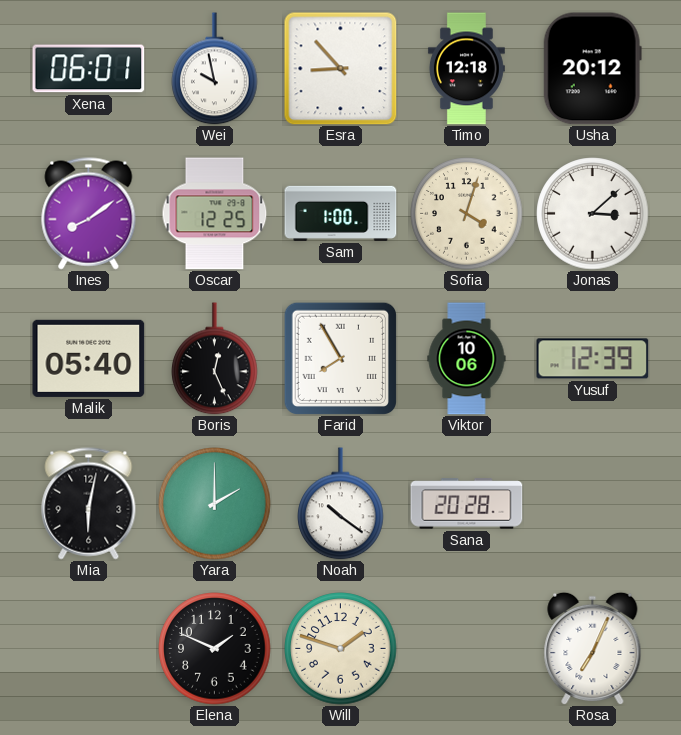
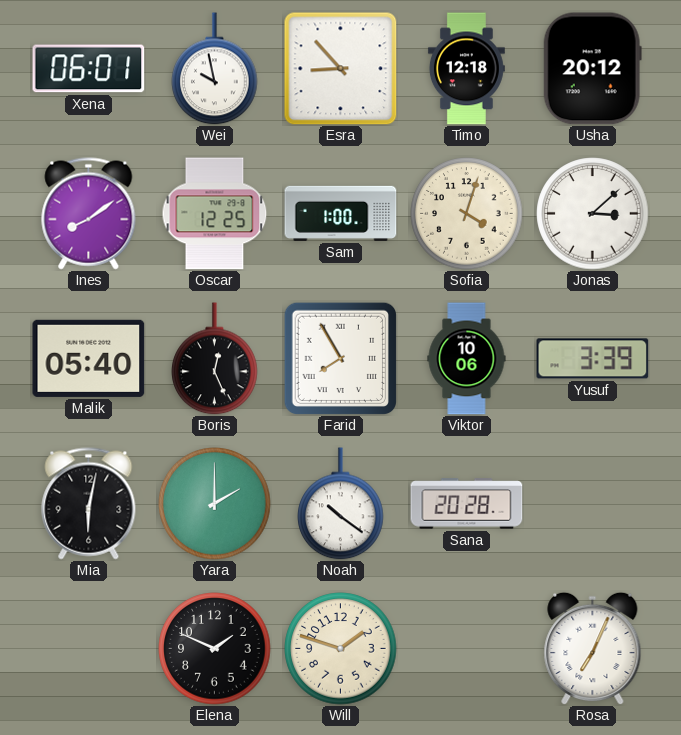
Yusuf: 12:39 -> 3:39 (593, 359)
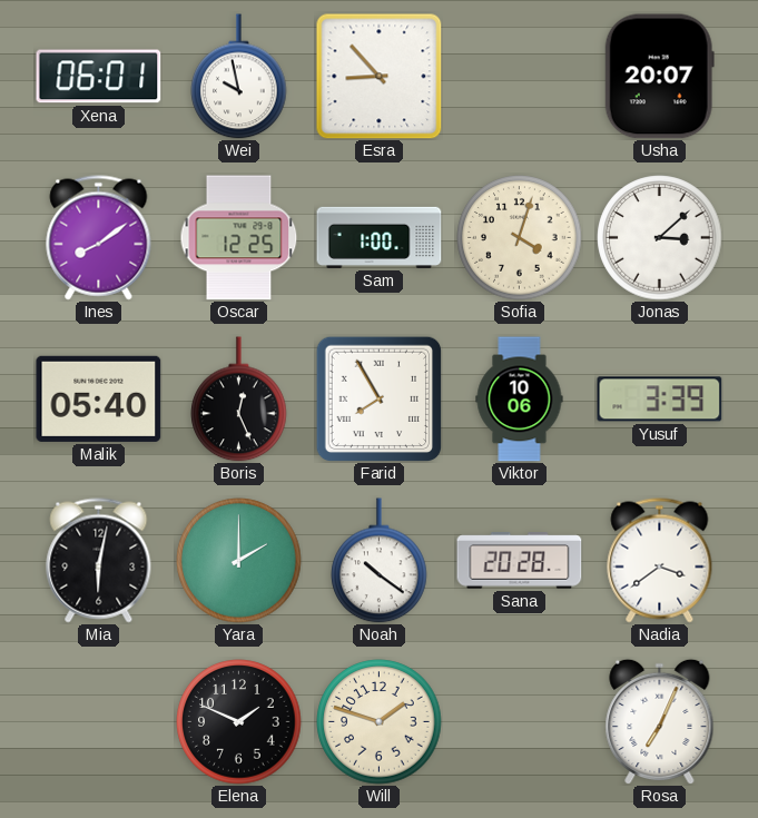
Timo: 12:18 -> none (466, 69)
Usha: 20:12 -> 20:07 (659, 77)
Nadia: none -> 3:39 (660, 561)
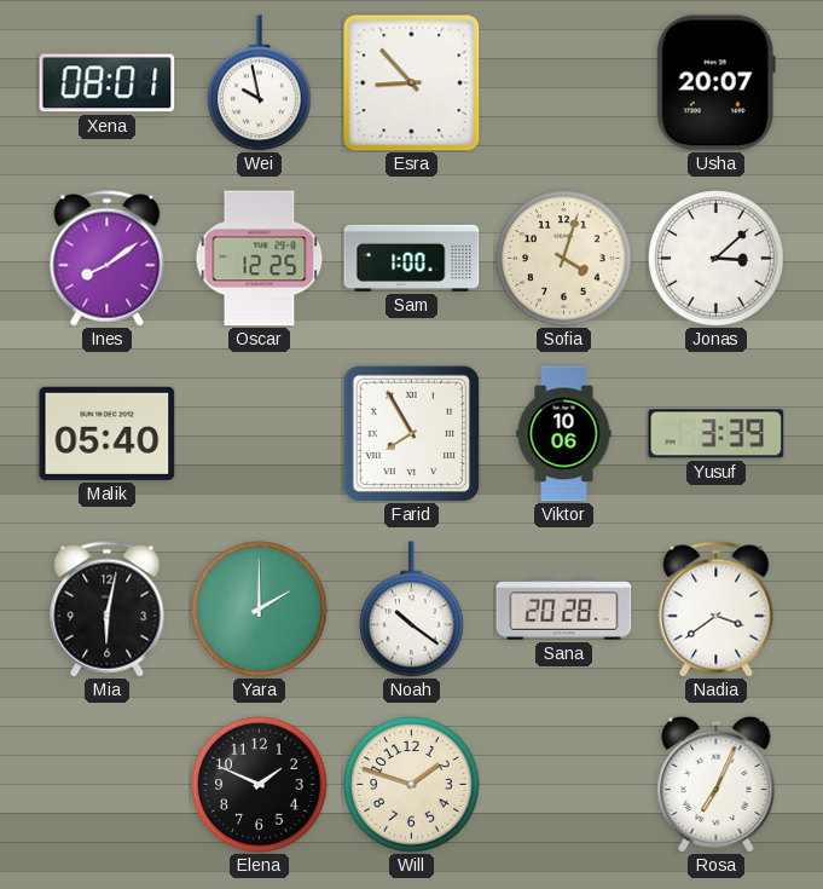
Xena: 06:01 -> 08:01 (108, 83)
Boris: 12:26 -> none (239, 400)
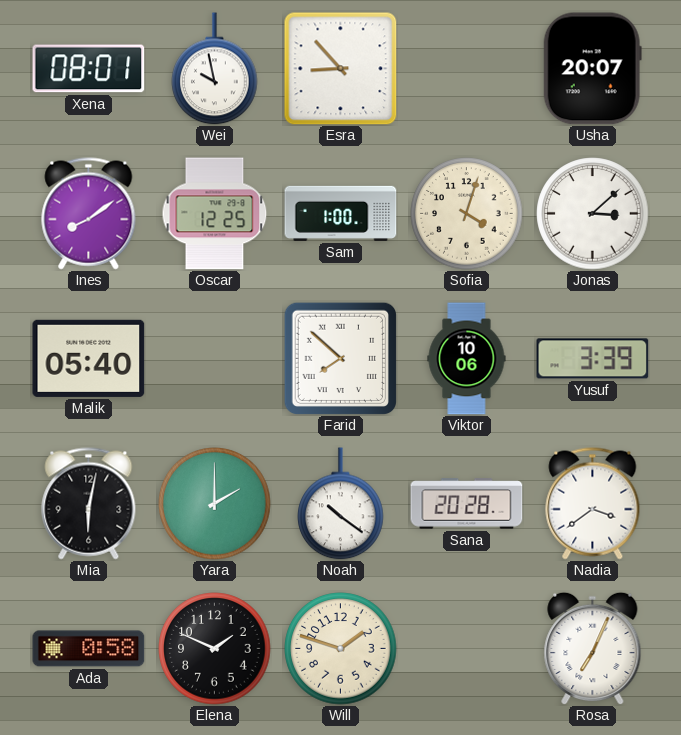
Farid: 7:55 -> 7:52 (340, 358)
Ada: none -> 0:58 (89, 649)
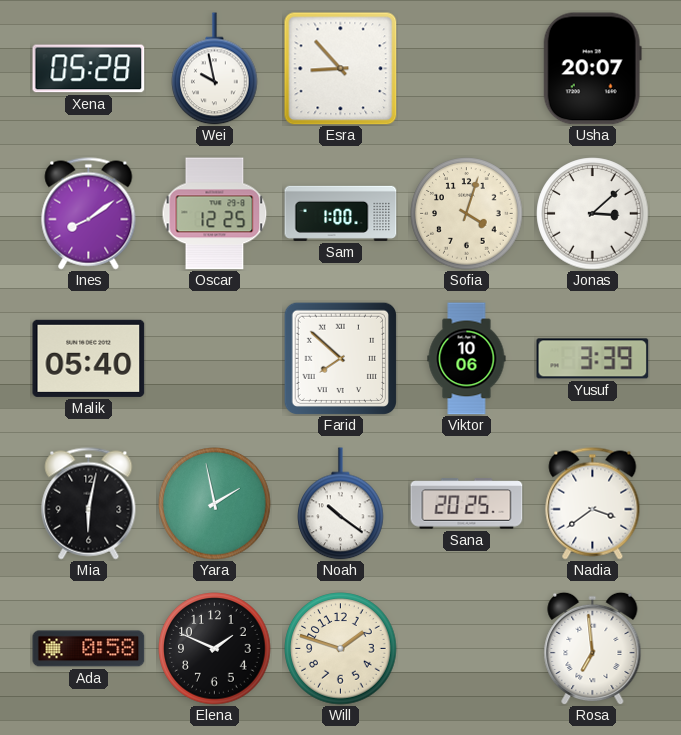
Xena: 08:01 -> 05:28 (89, 69)
Yara: 2:00 -> 1:58 (215, 504)
Sana: 20:28 -> 20:25 (467, 504)
Rosa: 7:04 -> 6:59 (593, 648)
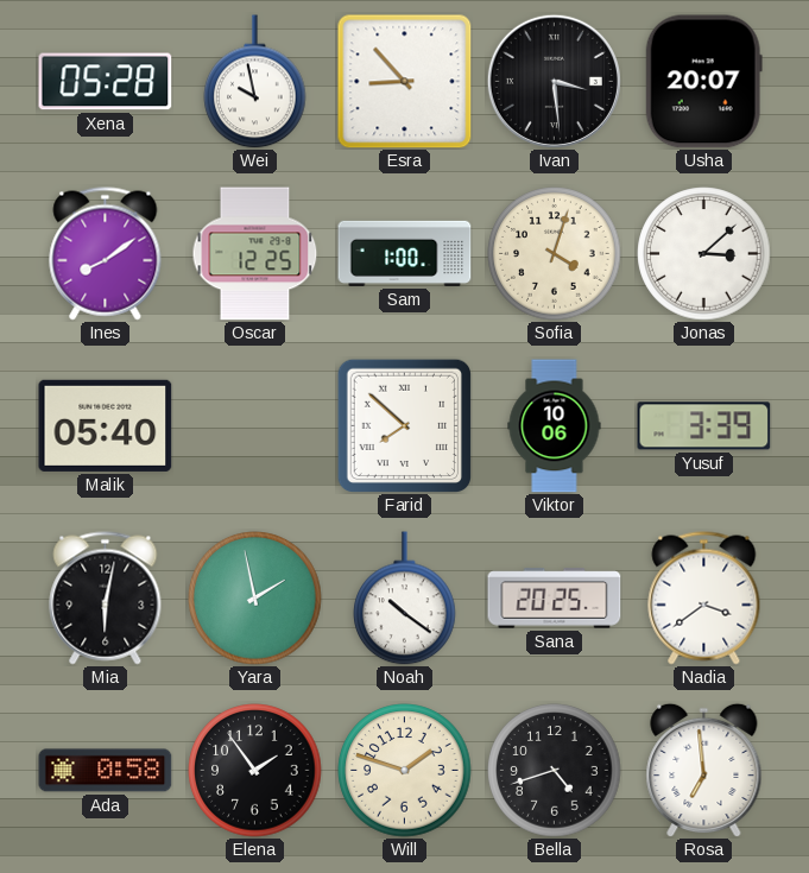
Ivan: none -> 3:29 (554, 81)
Elena: 1:49 -> 1:54 (255, 771)
Bella: none -> 4:42 (555, 771)
